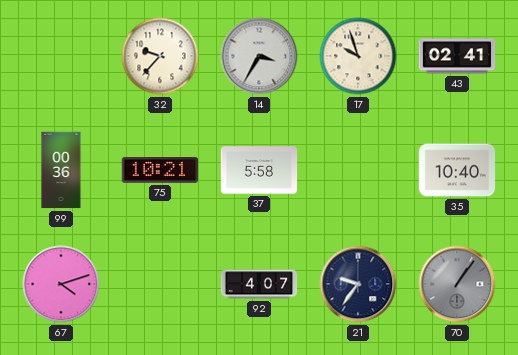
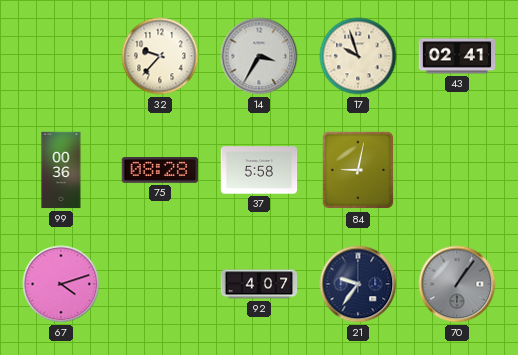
75: 10:21 -> 08:28 (160, 170)
84: none -> 9:02 (358, 170)
35: 10:40 -> none (457, 170)
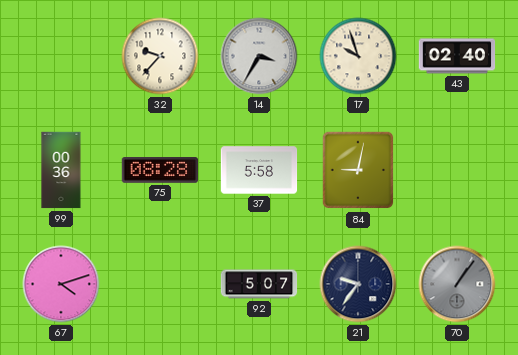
43: 02:41 -> 02:40 (457, 56)
92: 4:07 -> 5:07 (259, 284)
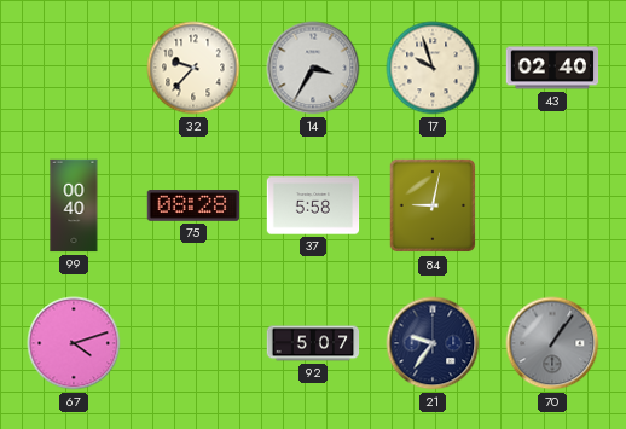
99: 00:36 -> 00:40 (74, 205)
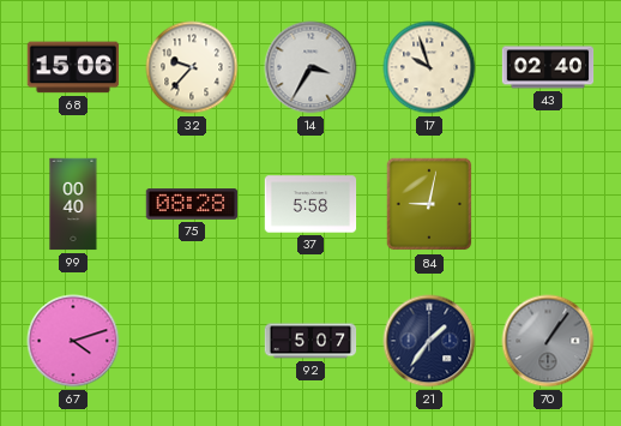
68: none -> 15:06 (73, 67)
21: 9:36 -> 1:36 (429, 341)
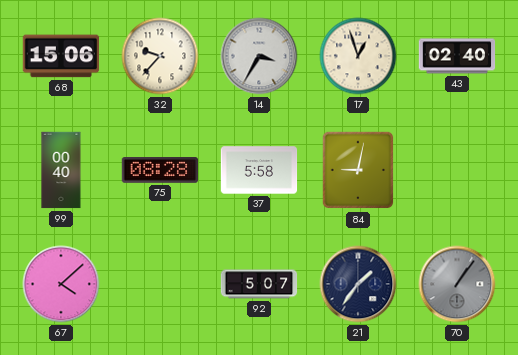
17: 9:57 -> 12:57 (358, 56)
67: 4:12 -> 4:08 (61, 284)
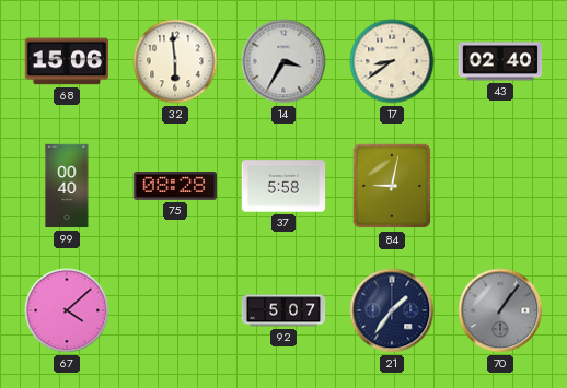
32: 9:37 -> 5:59 (175, 61)
17: 12:57 -> 8:39 (392, 61)
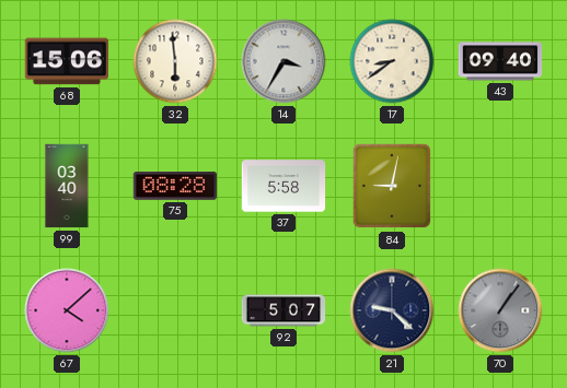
43: 02:40 -> 09:40 (500, 61)
99: 00:40 -> 03:40 (67, 186)
21: 1:36 -> 9:22 (392, 310)
